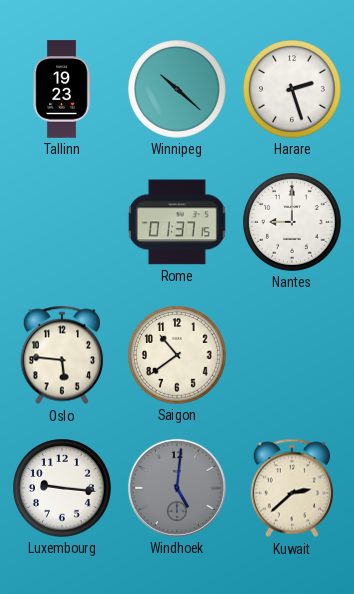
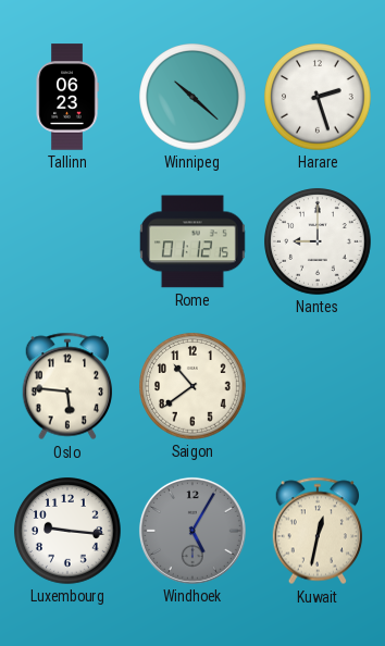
Tallinn: 19:23 -> 06:23 (67, 97)
Rome: 01:37 -> 01:12 (192, 241)
Windhoek: 5:01 -> 5:05 (192, 531)
Kuwait: 2:38 -> 12:32 (316, 531)
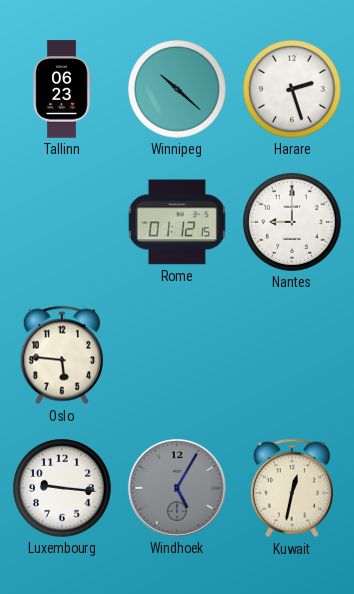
Saigon: 10:39 -> none (192, 386)
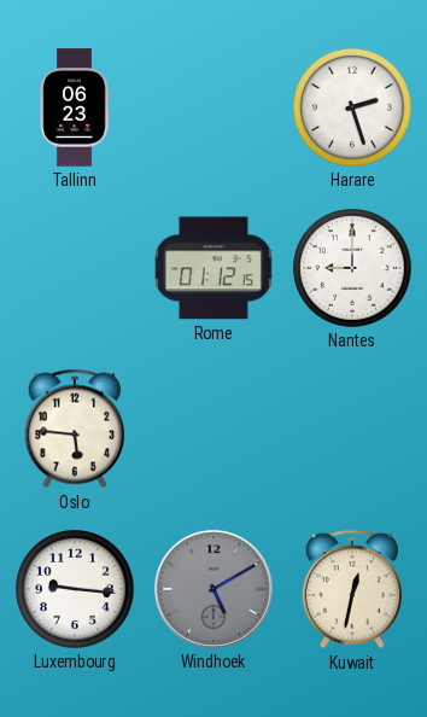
Winnipeg: 10:22 -> none (177, 89)
Windhoek: 5:05 -> 5:10 (213, 589)
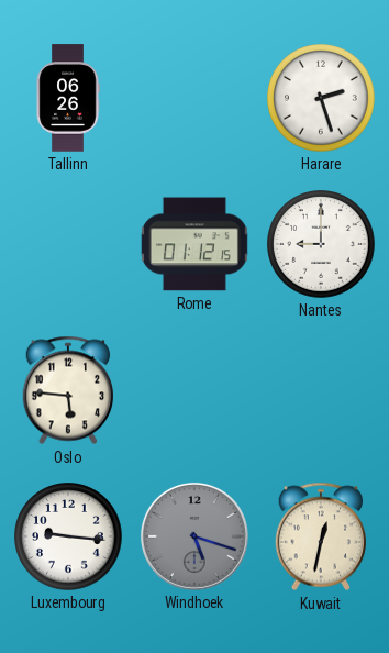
Tallinn: 06:23 -> 06:26 (68, 98)
Windhoek: 5:10 -> 5:18 (194, 536)
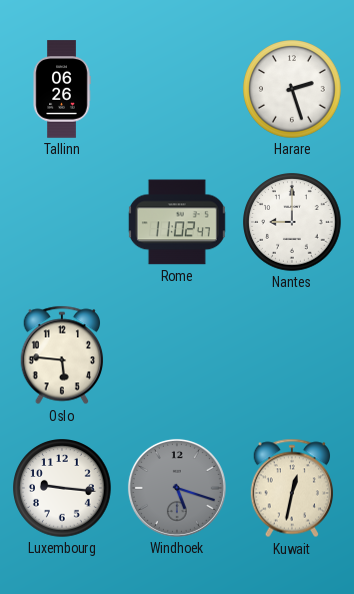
Rome: 01:12 -> 11:02 (177, 222)
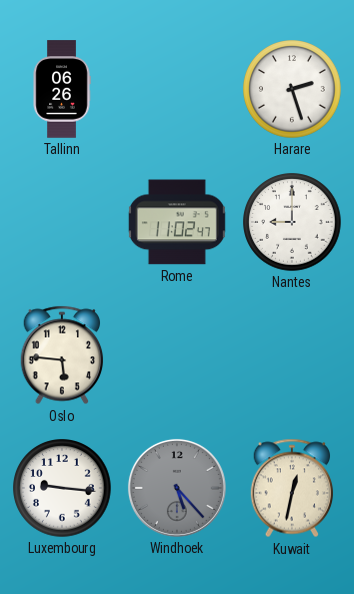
Windhoek: 5:18 -> 5:23 (177, 488)
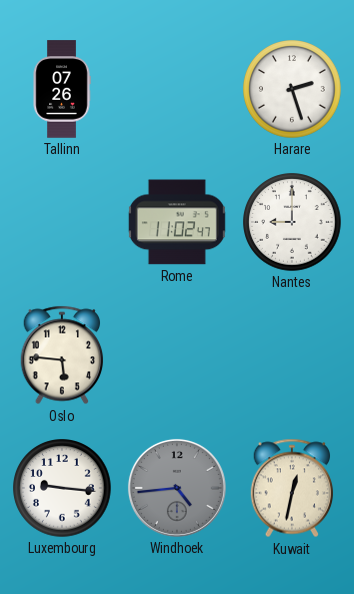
Tallinn: 06:26 -> 07:26 (62, 89)
Windhoek: 5:23 -> 4:44 (177, 488)
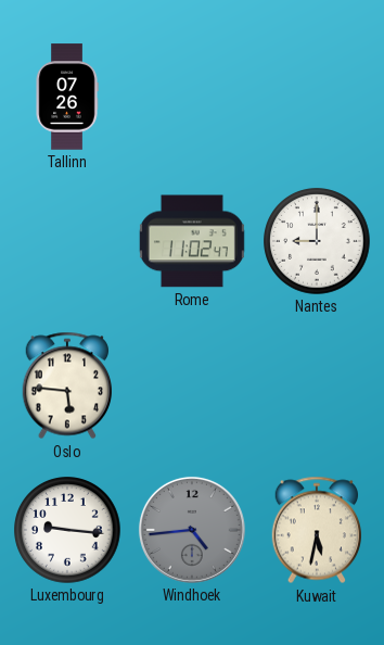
Harare: 2:27 -> none (292, 89)
Kuwait: 12:32 -> 5:32 (316, 530)
